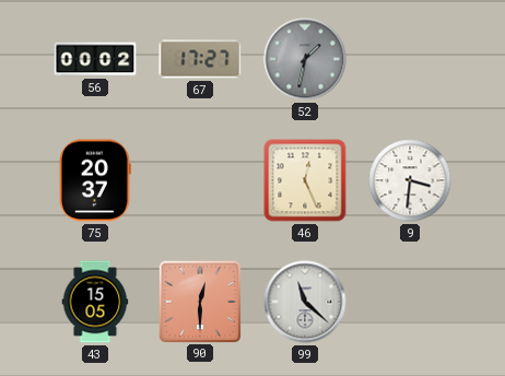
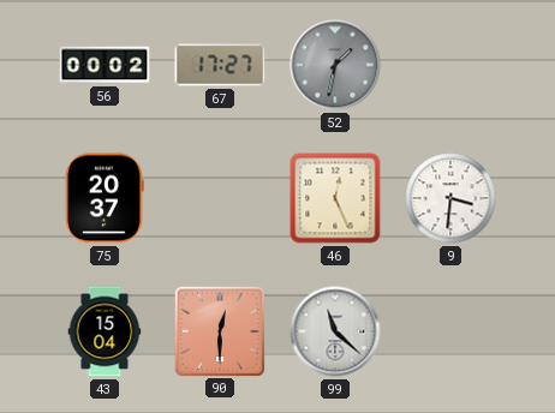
43: 15:05 -> 15:04 (105, 331)
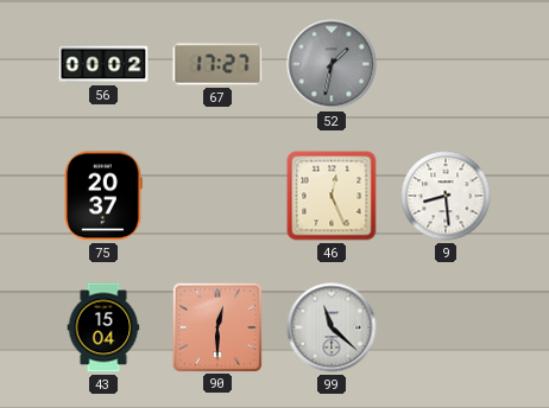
9: 3:31 -> 8:29 (446, 196)
